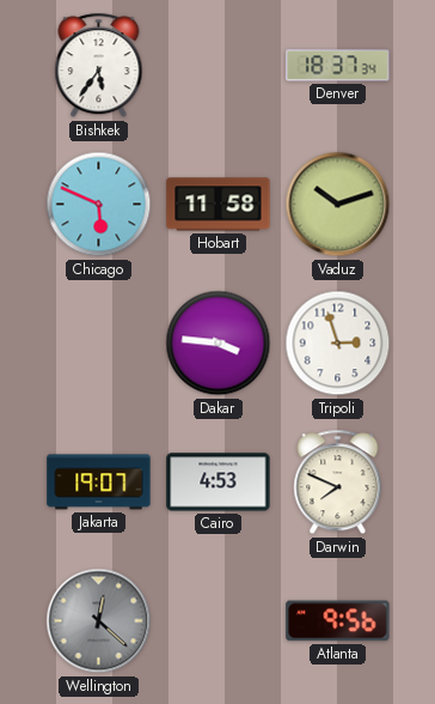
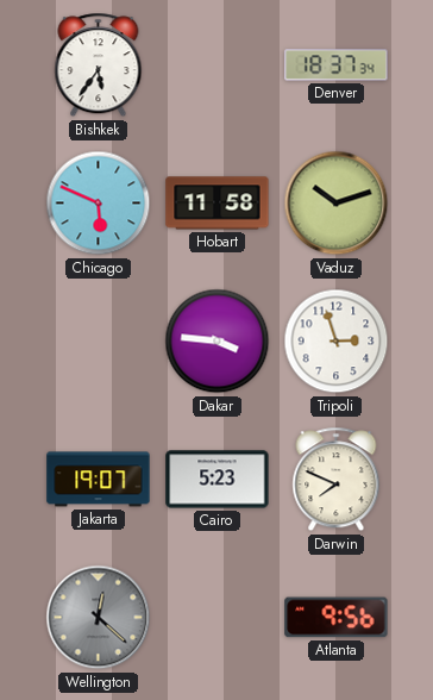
Cairo: 4:53 -> 5:23 (218, 480)
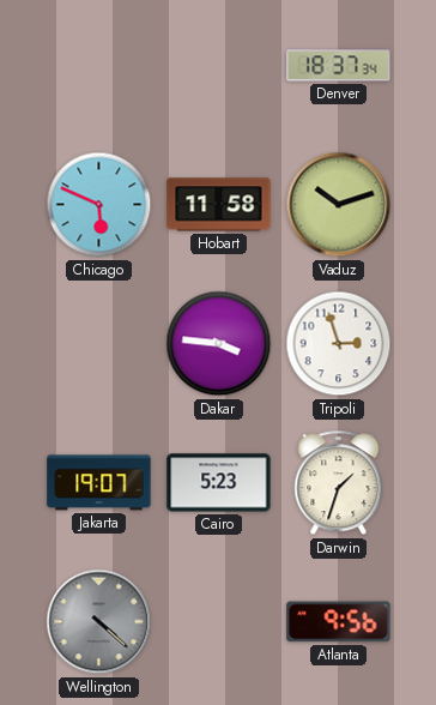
Bishkek: 5:36 -> none (99, 65)
Darwin: 7:49 -> 1:33 (339, 483)
Wellington: 12:22 -> 4:22 (99, 622)
